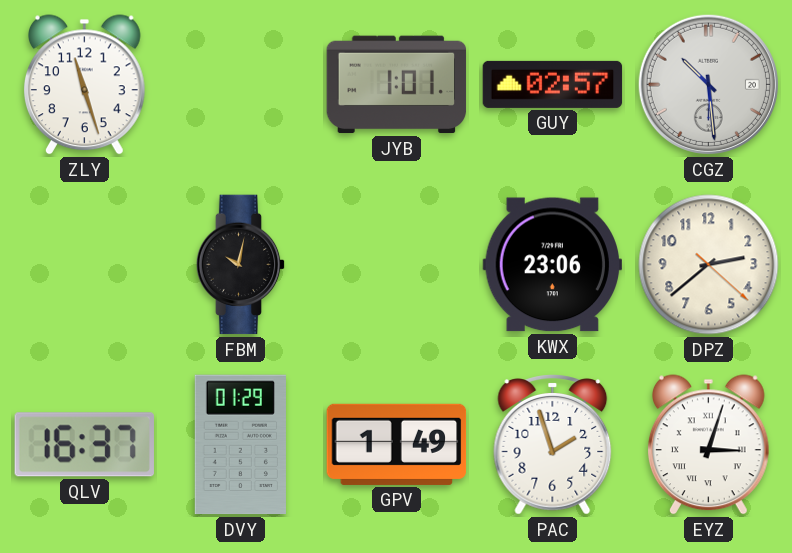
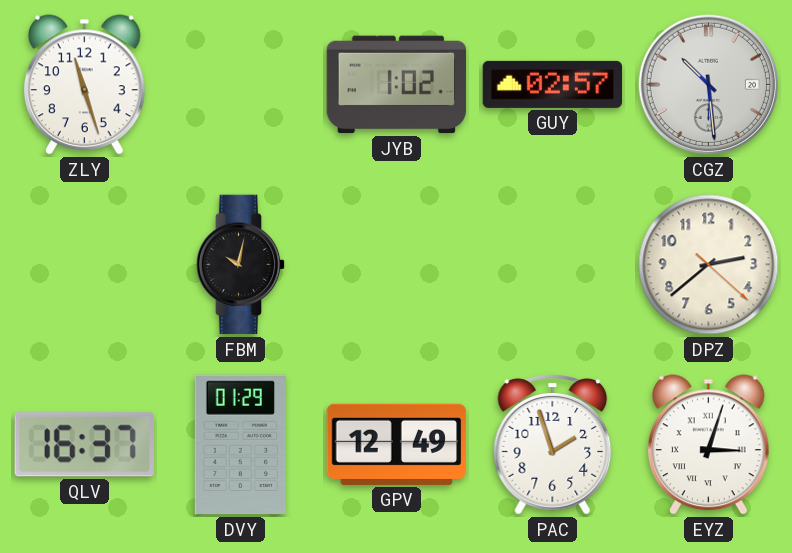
JYB: 1:01 -> 1:02 (397, 85)
KWX: 23:06 -> none (552, 265)
GPV: 1:49 -> 12:49 (397, 444)
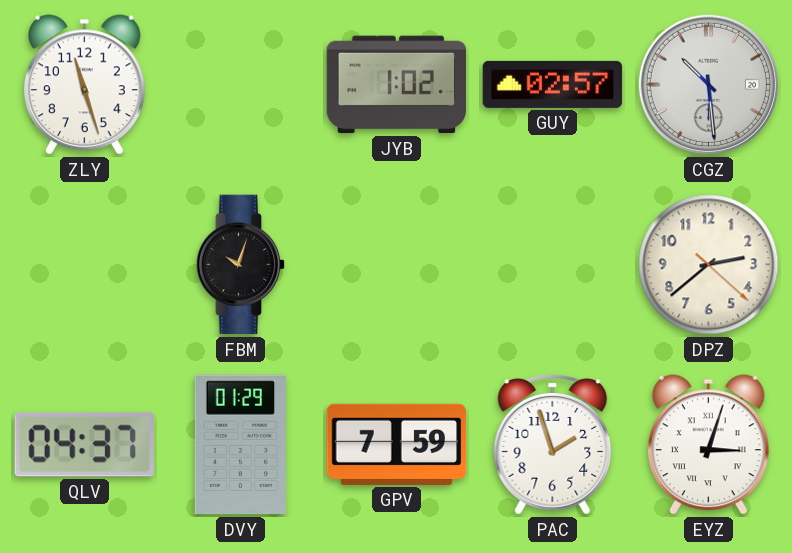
FBM: 10:02 -> 10:03 (241, 265)
QLV: 16:37 -> 04:37 (84, 445)
GPV: 12:49 -> 7:59 (397, 444)
